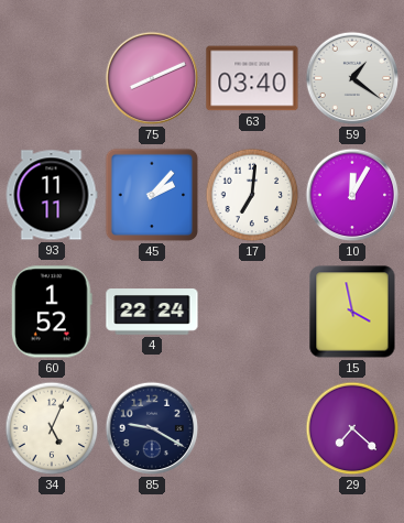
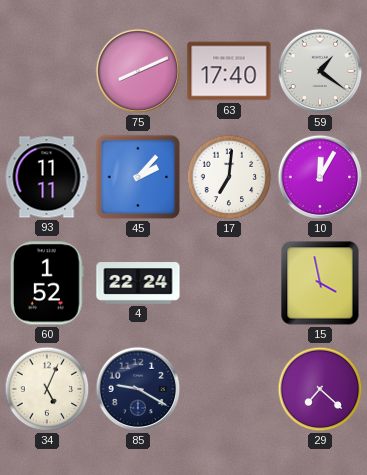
63: 03:40 -> 17:40 (229, 71)
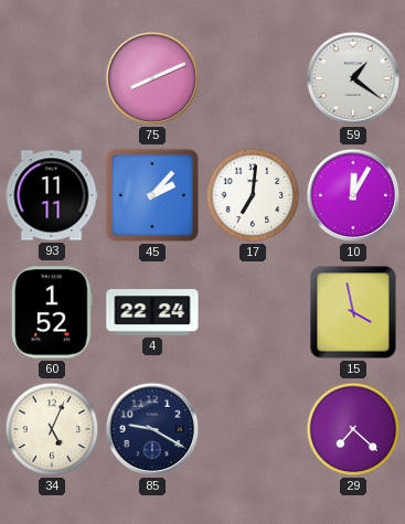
63: 17:40 -> none (229, 71)
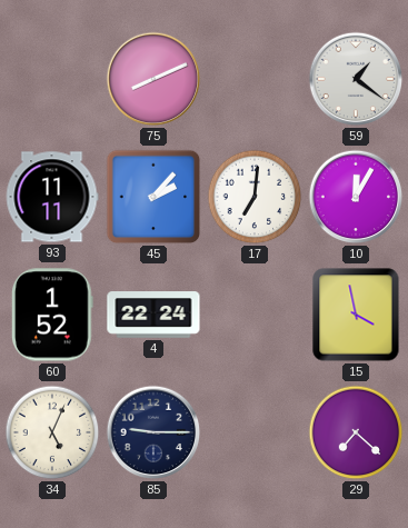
85: 9:20 -> 9:15 (153, 432)
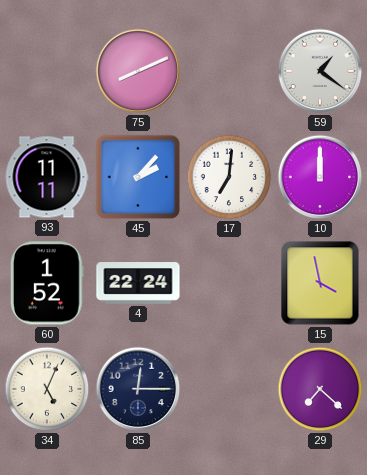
10: 12:05 -> 12:00 (320, 177)
85: 9:15 -> 12:15 (138, 389)
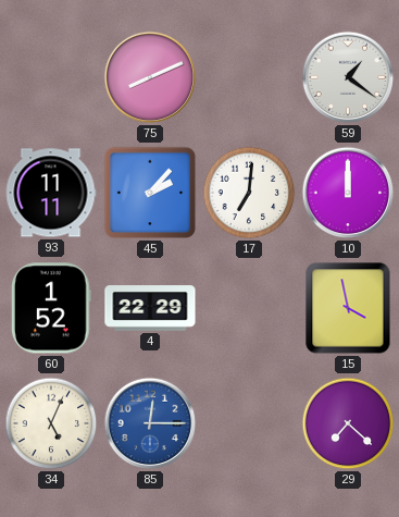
4: 22:24 -> 22:29 (150, 308)
85 dial: navy -> blue (150, 423)
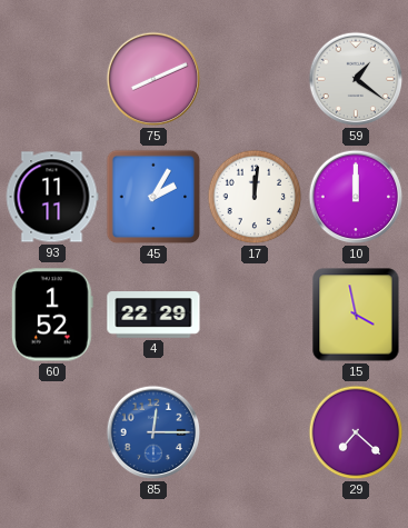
45: 2:07 -> 2:05 (153, 197)
17: 7:01 -> 12:01 (255, 197)
34: 5:04 -> none (51, 423)
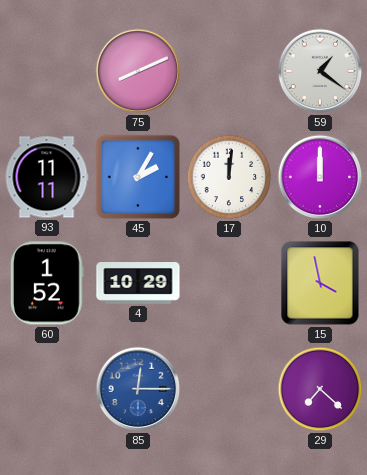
4: 22:29 -> 10:29 (138, 283)
